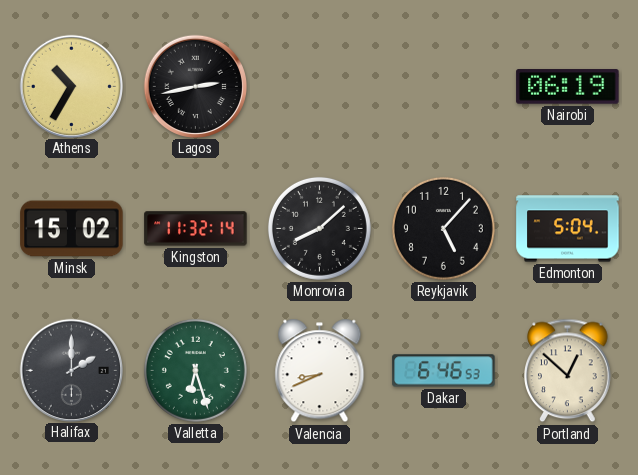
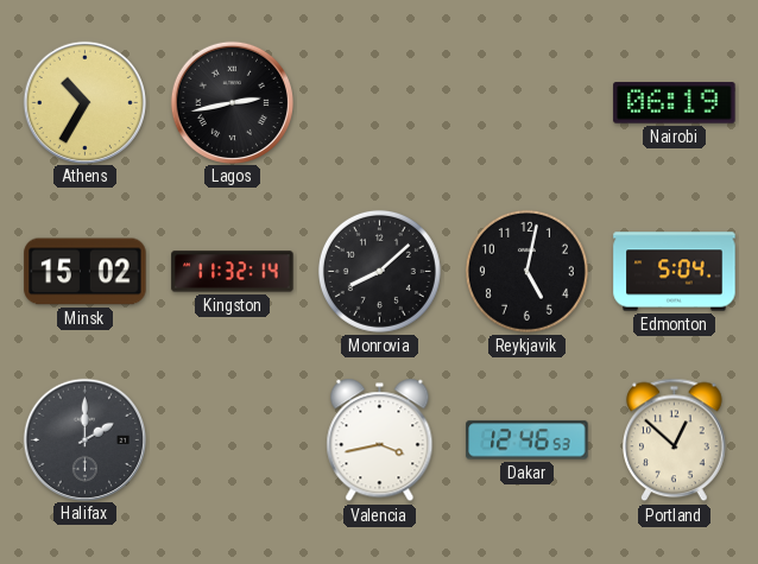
Reykjavik: 5:07 -> 5:02 (526, 271)
Valletta: 6:27 -> none (195, 370)
Valencia: 8:41 -> 3:43 (380, 441)
Dakar: 6:46 -> 12:46 (528, 441)
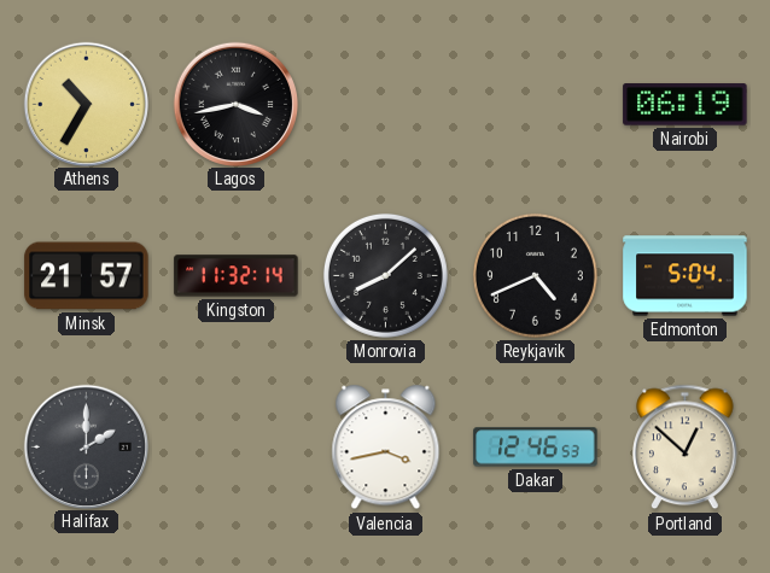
Lagos: 2:43 -> 3:43 (235, 104)
Minsk: 15:02 -> 21:57 (87, 276)
Reykjavik: 5:02 -> 4:41 (535, 275)
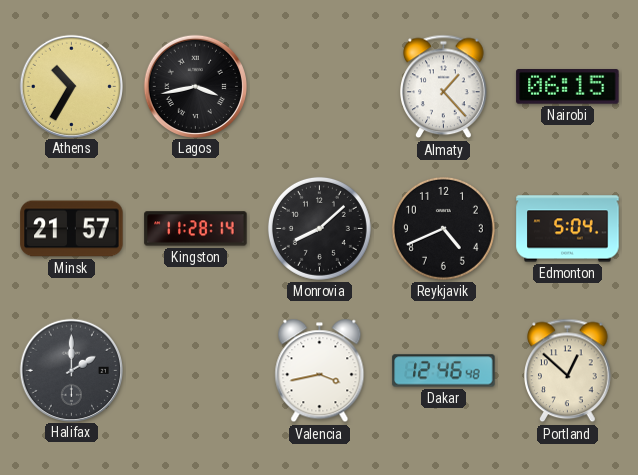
Almaty: none -> 1:23 (444, 87)
Nairobi: 06:19 -> 06:15 (568, 87)
Kingston: 11:32 -> 11:28 (196, 229)
Dakar: 12:46:53 -> 12:46:48 (444, 371)
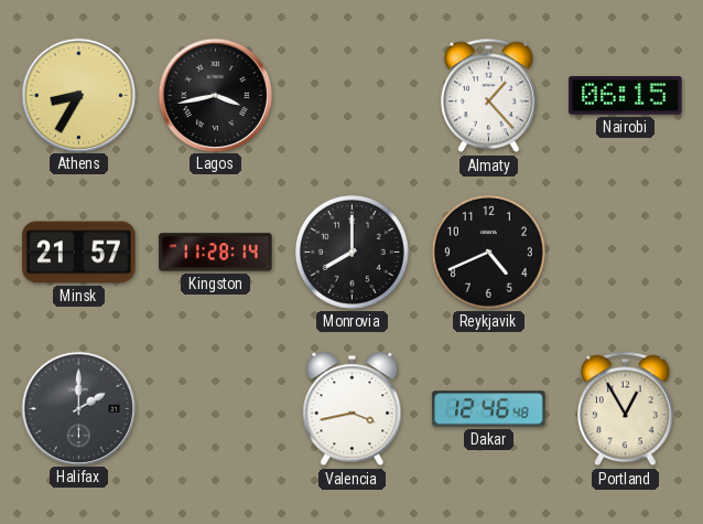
Athens: 10:35 -> 8:35 (78, 95)
Monrovia: 8:08 -> 8:00 (351, 252)
Edmonton: 5:04 -> none (568, 229)
Portland: 12:52 -> 12:55 (626, 409)
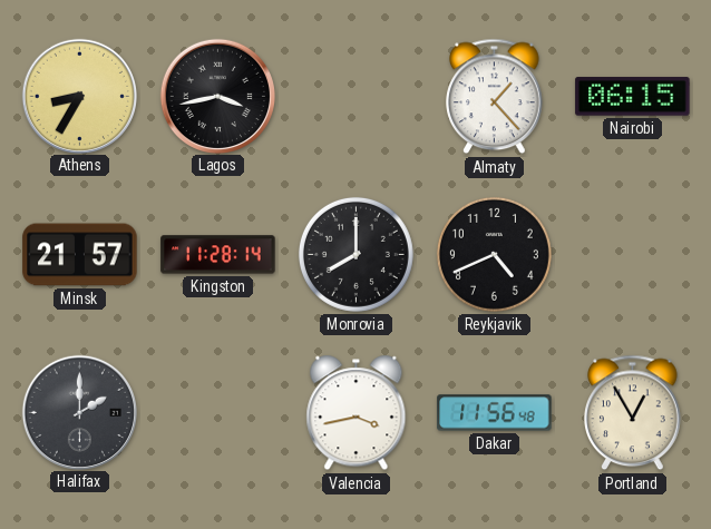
Dakar: 12:46 -> 11:56 (495, 413)
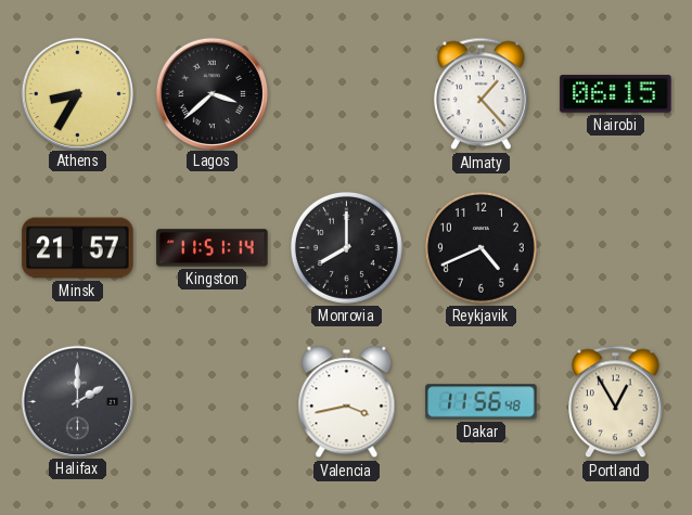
Lagos: 3:43 -> 3:38 (212, 93)
Kingston: 11:28 -> 11:51 (213, 248)
